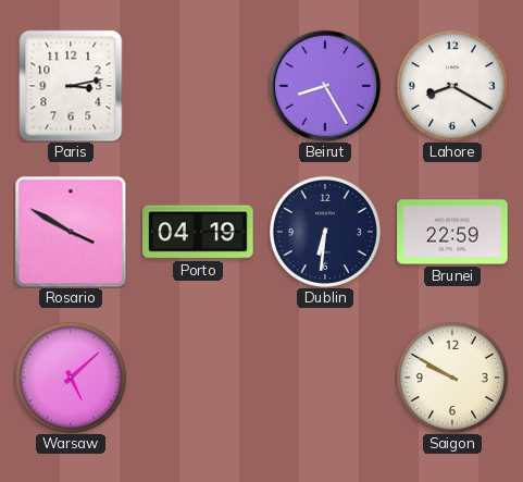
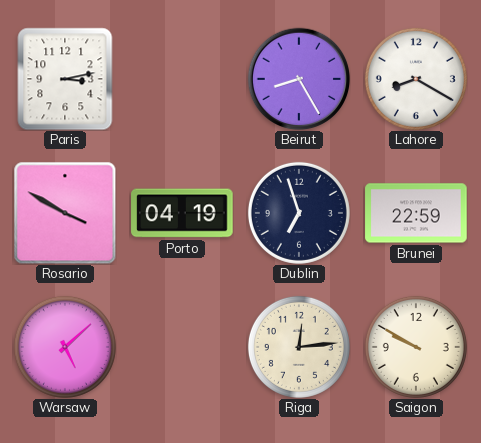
Dublin: 6:31 -> 6:57 (299, 213)
Riga: none -> 12:14 (299, 347)
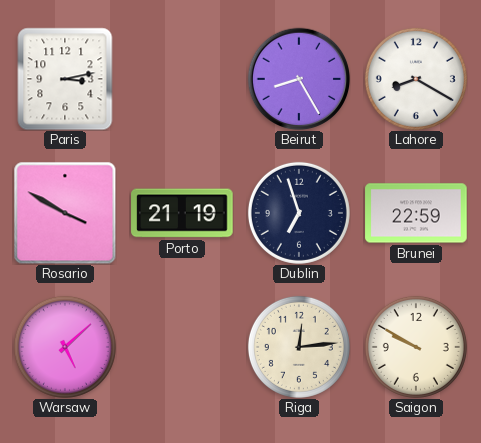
Porto: 04:19 -> 21:19 (182, 213)
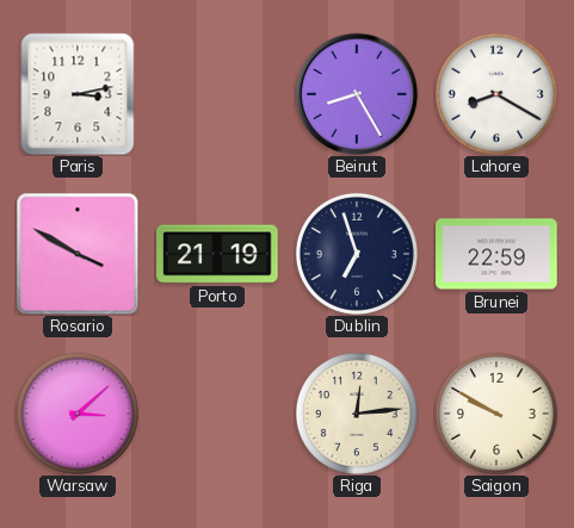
Warsaw: 5:08 -> 3:08 (78, 414)
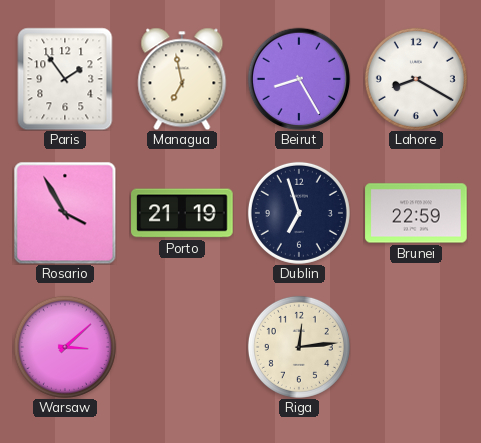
Paris: 3:13 -> 1:54 (65, 79)
Managua: none -> 6:58 (182, 79)
Rosario: 3:50 -> 3:55 (65, 213)
Saigon: 9:50 -> none (496, 414)
